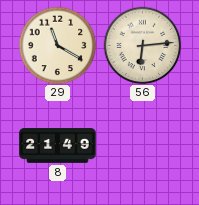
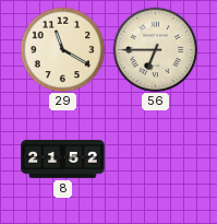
56: 6:14 -> 6:45 (155, 49)
8: 21:49 -> 21:52 (63, 160)
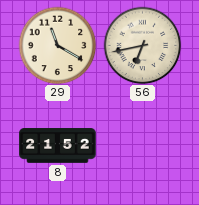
56: 6:45 -> 6:43 (142, 45)
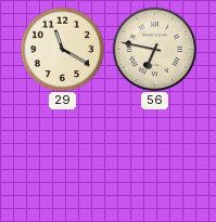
56: 6:43 -> 6:47 (154, 49)
8: 21:52 -> none (58, 146)
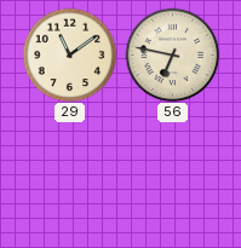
29: 11:20 -> 11:09 (69, 54)
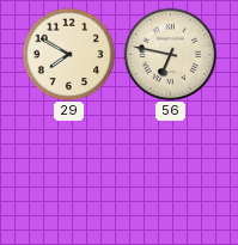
29: 11:09 -> 7:50 (68, 54)
